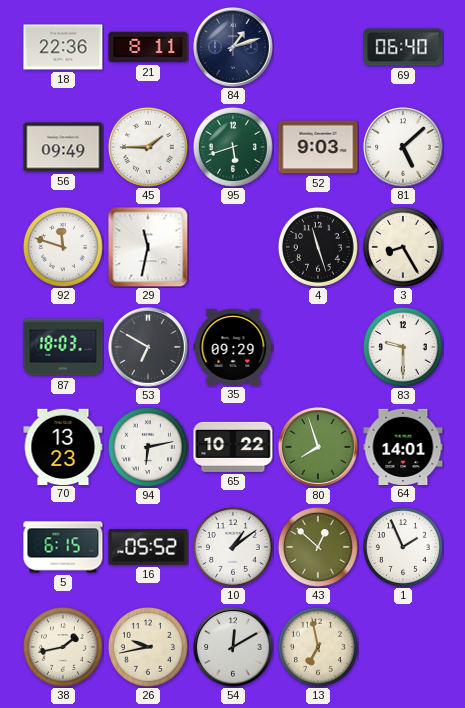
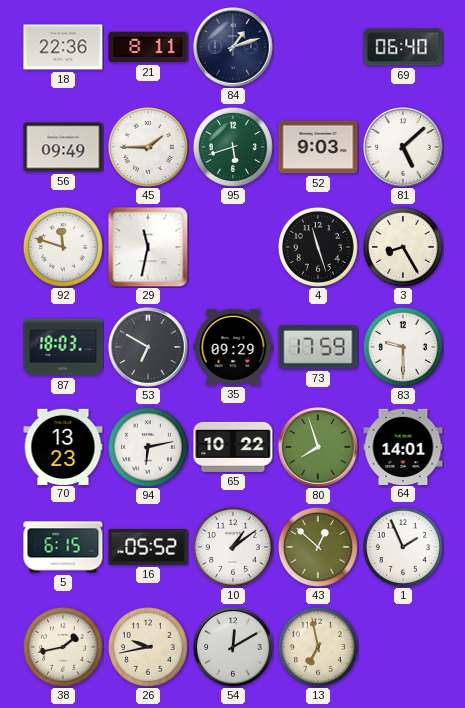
73: none -> 17:59 (318, 347)
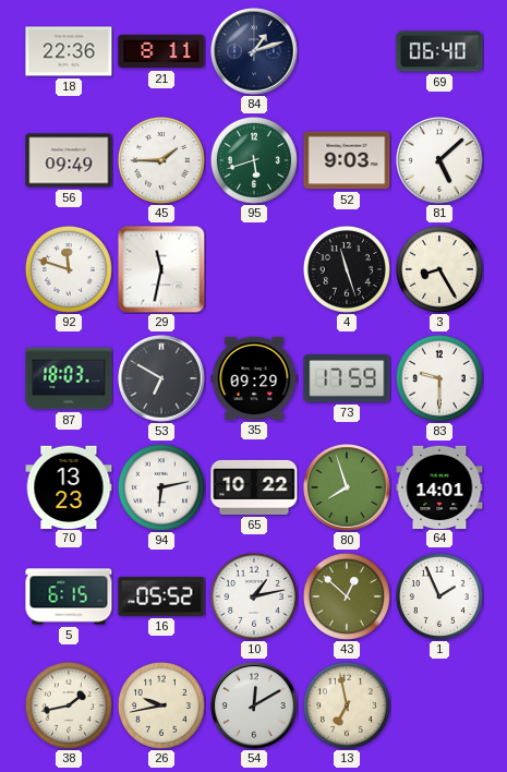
10: 1:09 -> 1:13 (254, 596)
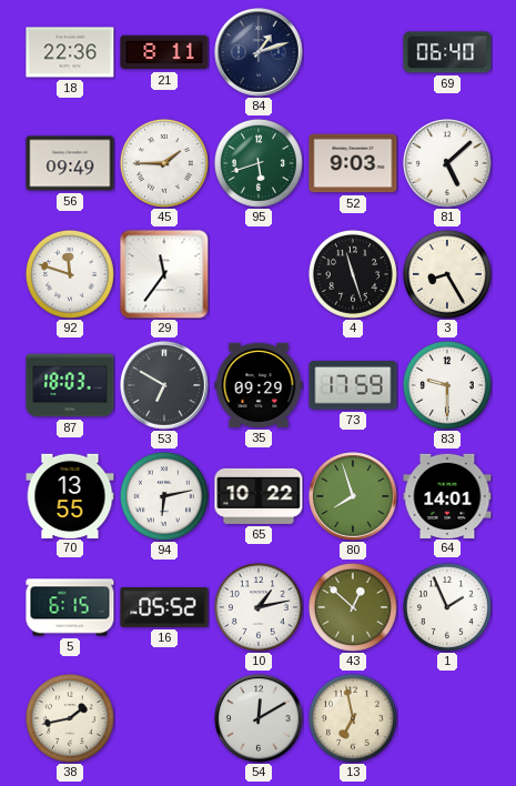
29: 11:32 -> 11:36 (164, 274)
70: 13:23 -> 13:55 (70, 495)
26: 9:43 -> none (161, 705)
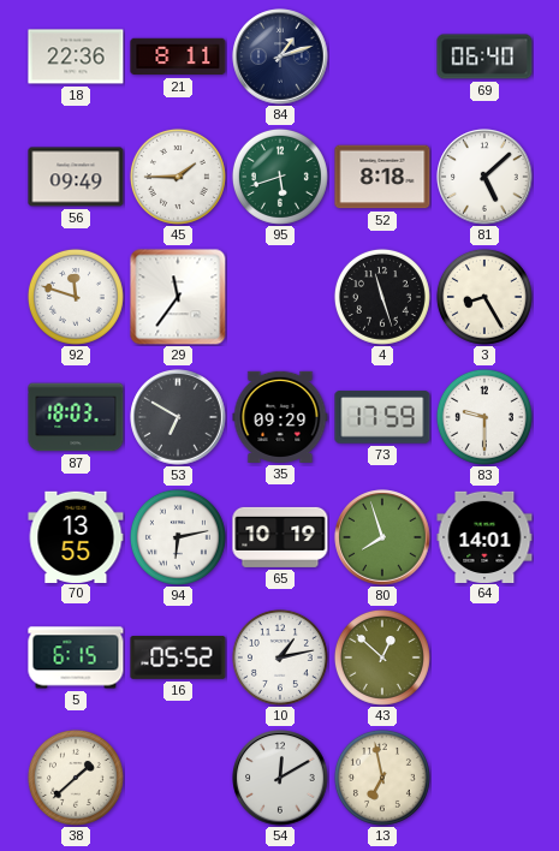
52: 9:03 -> 8:18 (382, 177)
65: 10:22 -> 10:19 (280, 537)
1: 1:56 -> none (447, 607)
38: 1:43 -> 1:38 (76, 778)
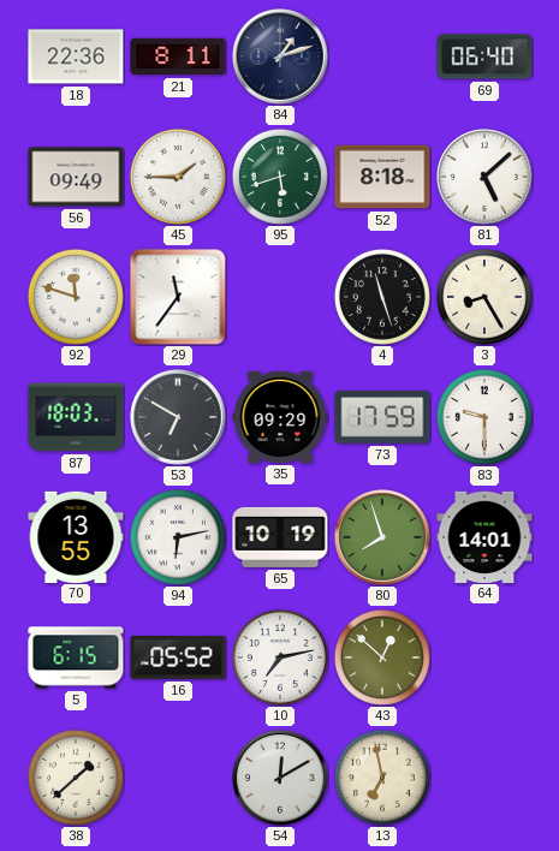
10: 1:13 -> 7:13 (280, 657)
